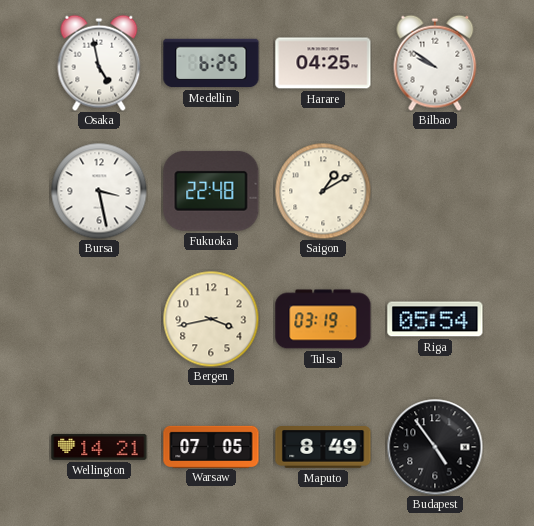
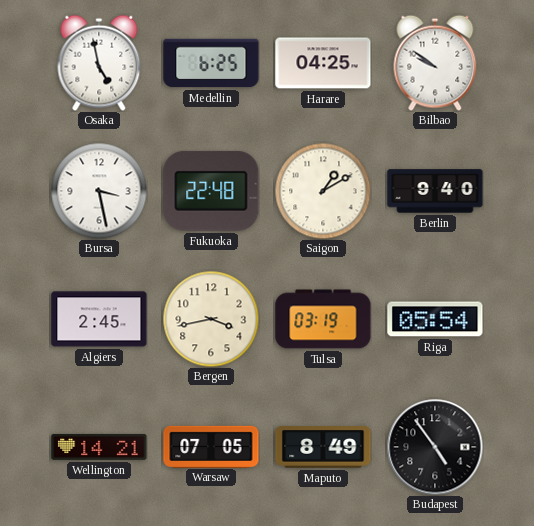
Berlin: none -> 9:40 (435, 191)
Algiers: none -> 2:45 (99, 319)
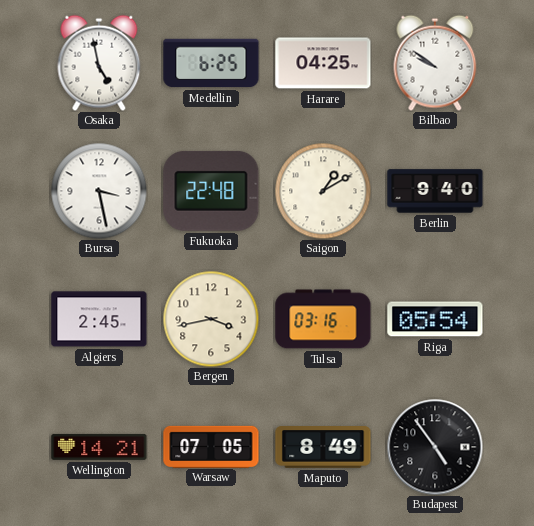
Tulsa: 03:19 -> 03:16 (323, 319)
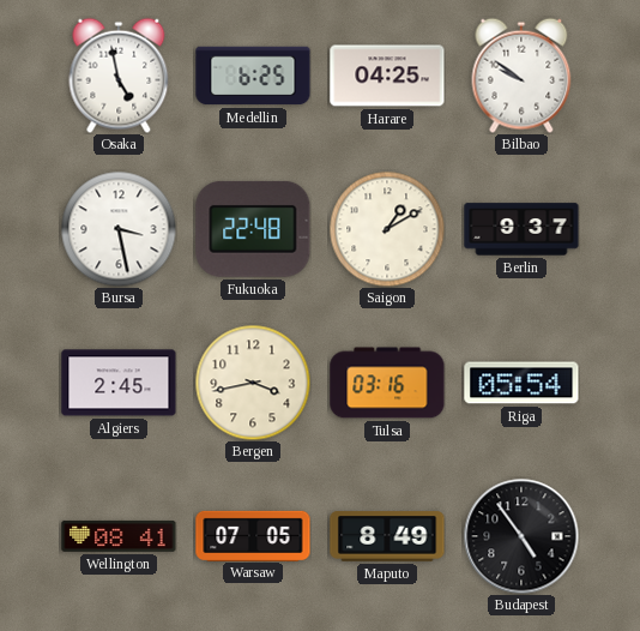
Berlin: 9:40 -> 9:37 (521, 229)
Wellington: 14:21 -> 08:41 (119, 536)
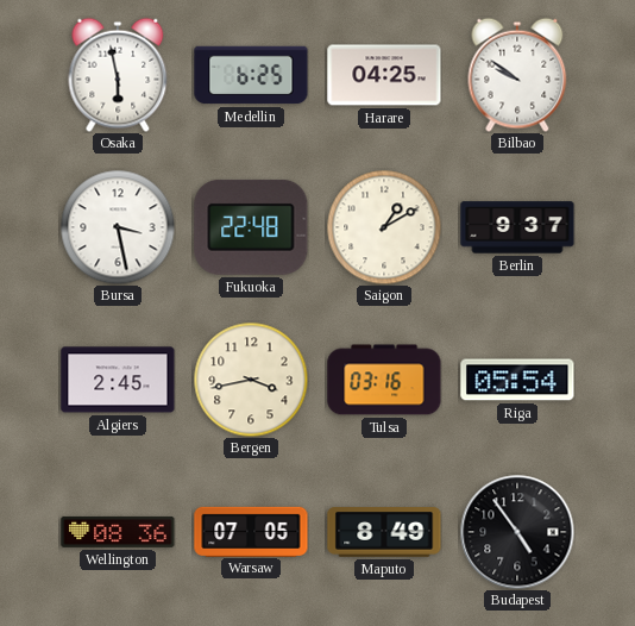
Osaka: 4:58 -> 5:58 (118, 75)
Wellington: 08:41 -> 08:36 (118, 532)
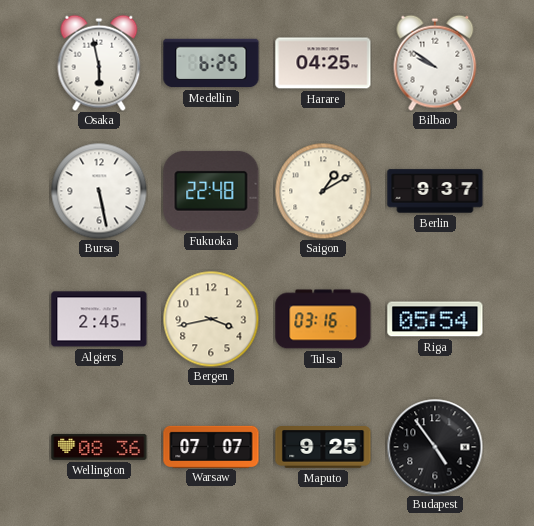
Bursa: 3:28 -> 5:28 (99, 191)
Warsaw: 07:05 -> 07:07 (211, 446)
Maputo: 8:49 -> 9:25 (323, 447)
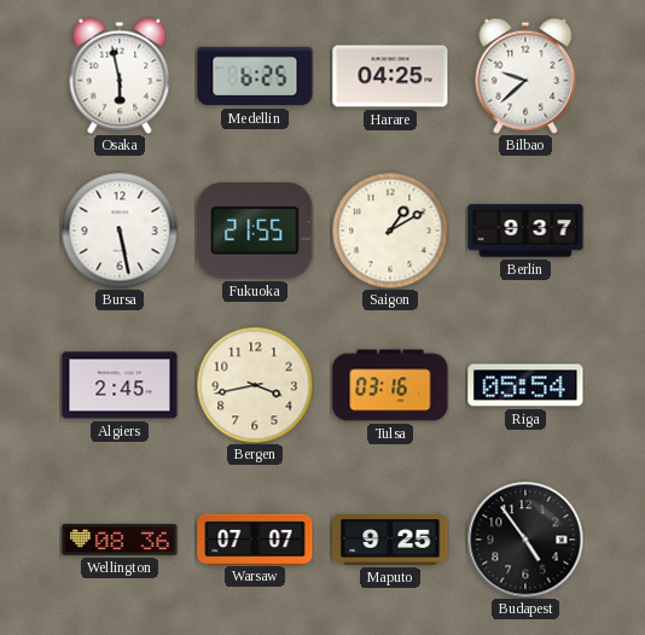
Bilbao: 9:51 -> 9:38 (525, 76)
Fukuoka: 22:48 -> 21:55 (255, 231)
